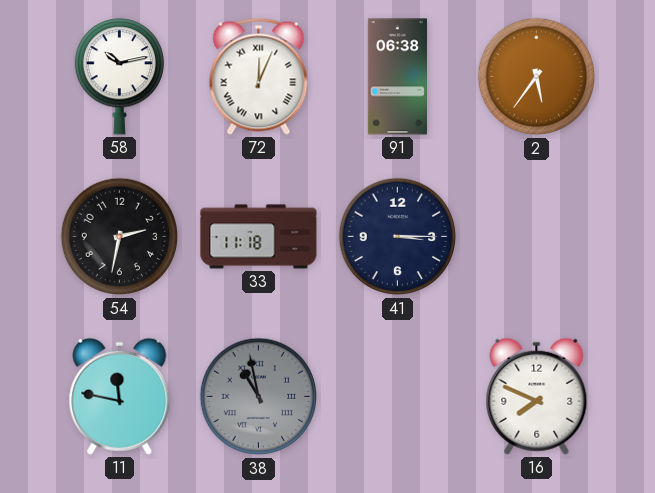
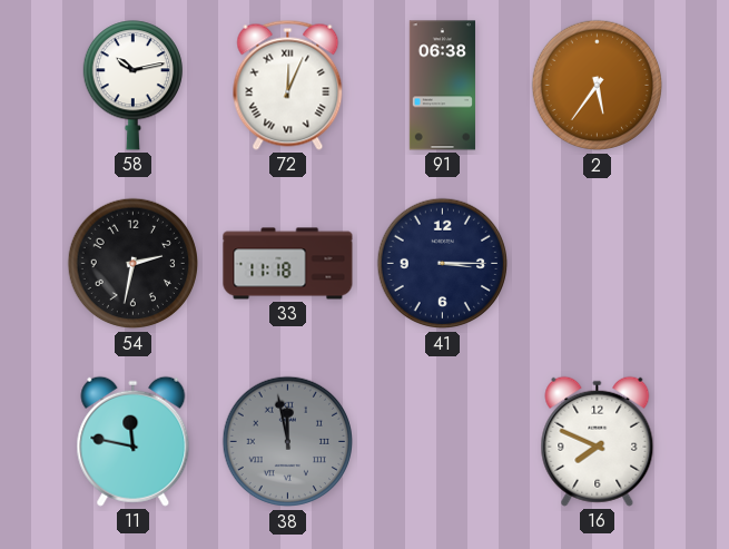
38: 10:58 -> 11:58 (288, 442)
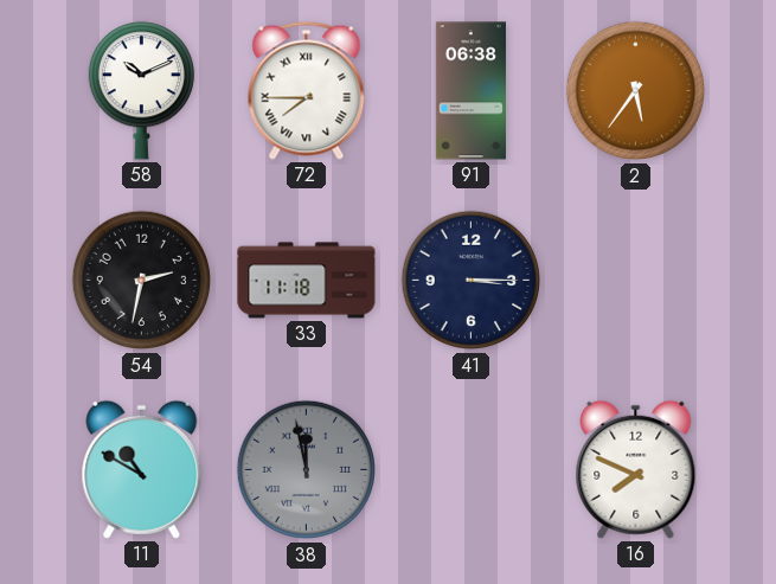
58: 10:13 -> 10:11 (141, 91)
72: 12:04 -> 7:45 (307, 90)
11: 11:47 -> 10:50 (142, 469)
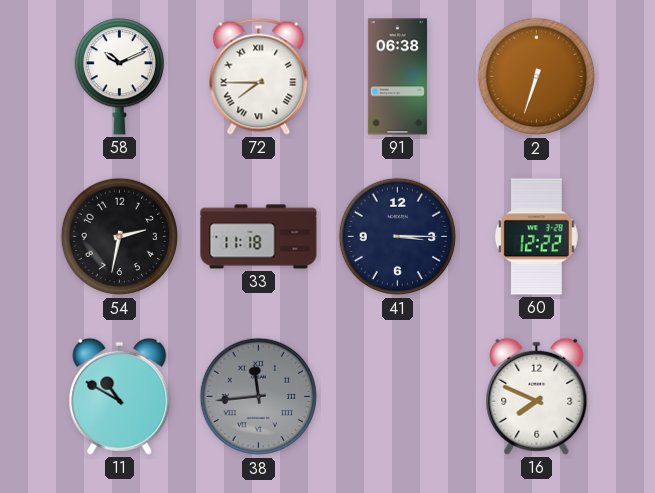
2: 5:36 -> 6:33 (537, 77)
60: none -> 12:22 (536, 237)
38: 11:58 -> 11:44 (259, 397)
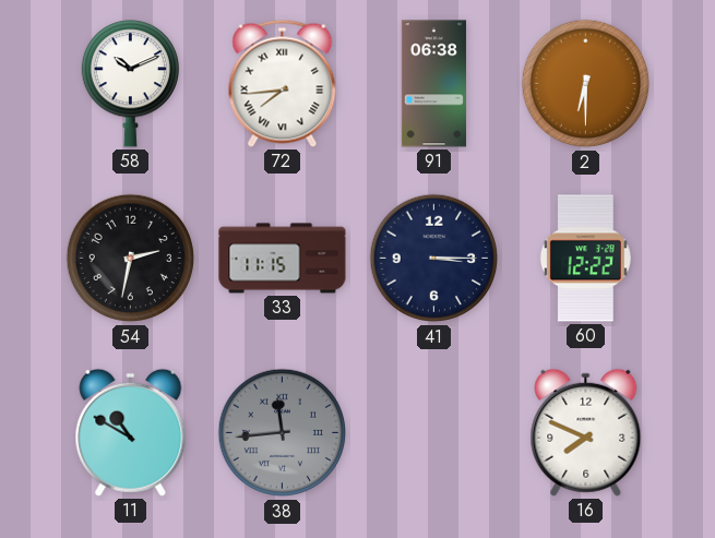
72: 7:45 -> 7:44 (283, 83)
2: 6:33 -> 6:30 (586, 84)
33: 11:18 -> 11:15 (283, 259)
